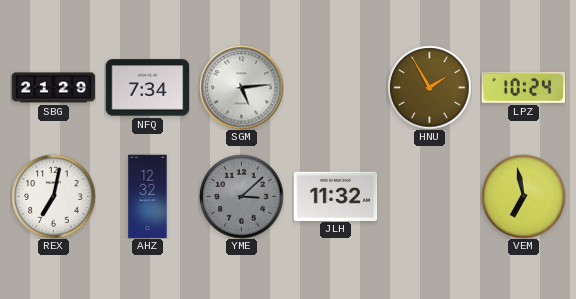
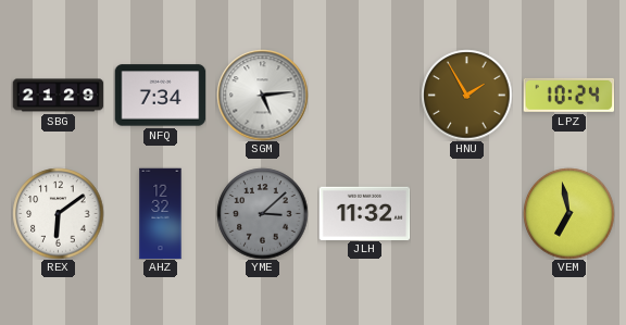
REX: 7:02 -> 6:09 (58, 213)
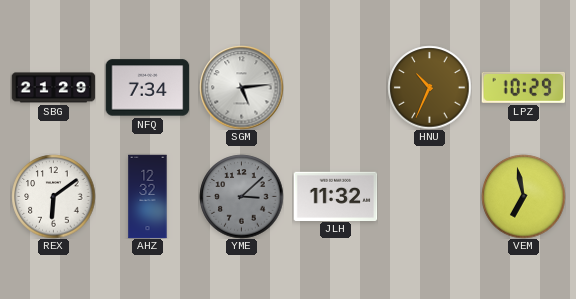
HNU: 1:55 -> 10:34 (429, 87)
LPZ: 10:24 -> 10:29 (523, 87)
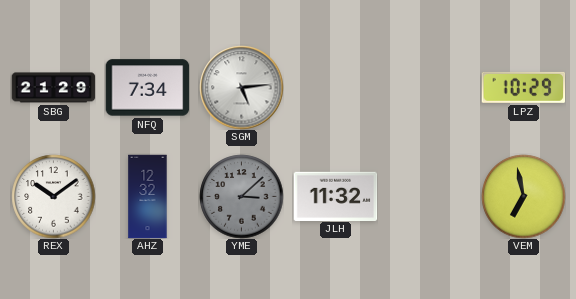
HNU: 10:34 -> none (429, 87)
REX: 6:09 -> 10:09 (53, 196)
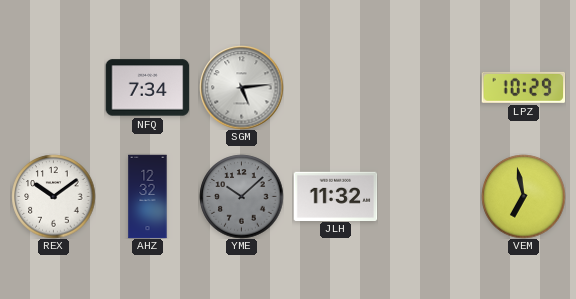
SBG: 21:29 -> none (53, 88)
YME: 3:08 -> 10:08 (241, 196)
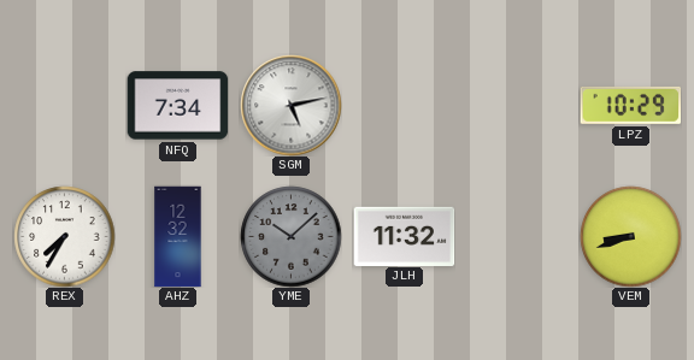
SGM: 5:14 -> 5:13 (290, 105)
REX: 10:09 -> 7:35 (64, 236)
VEM: 6:58 -> 8:42 (630, 236)
